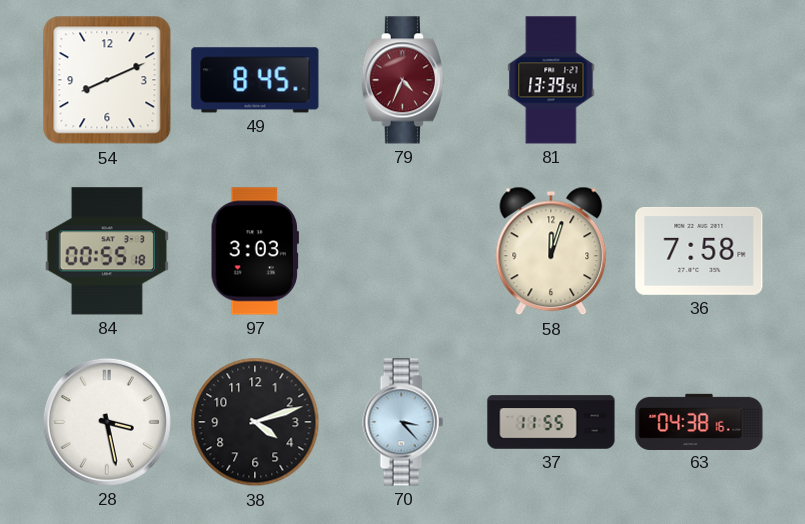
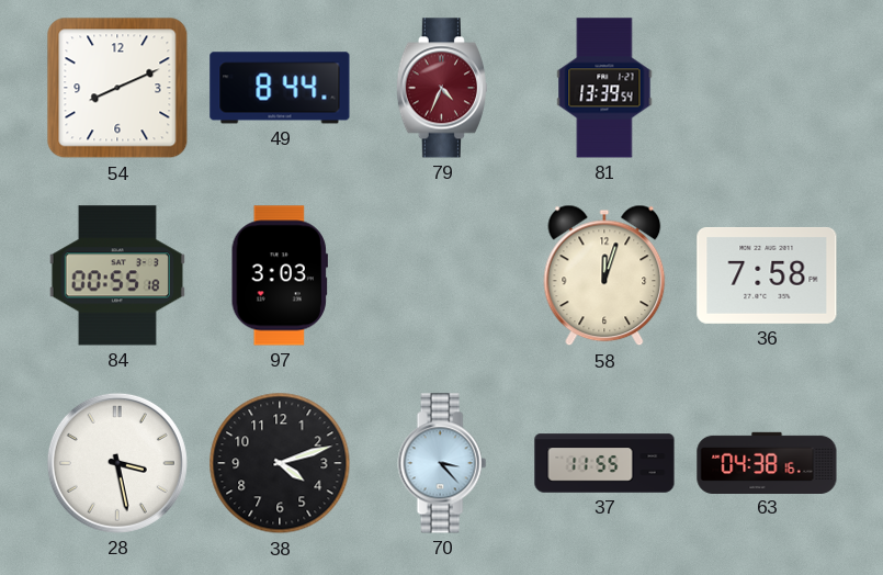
49: 8:45 -> 8:44 (280, 88)
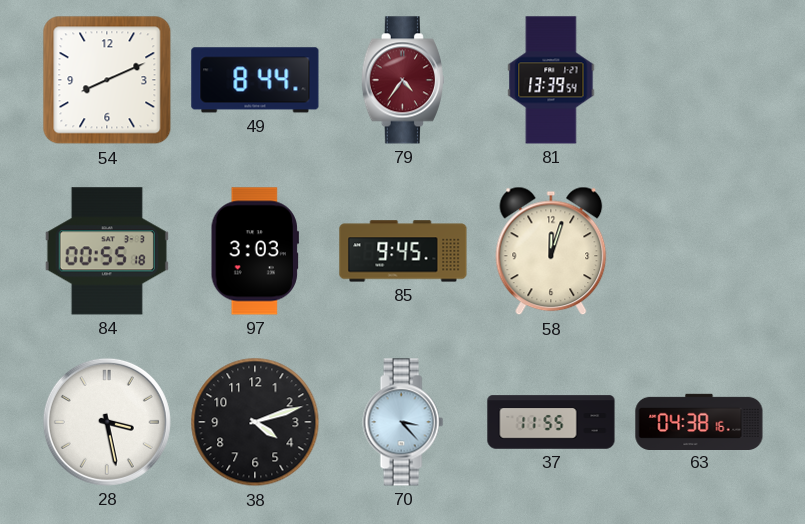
79: 4:34 -> 4:36 (403, 80)
85: none -> 9:45 (403, 251)
36: 7:58 -> none (767, 275)
